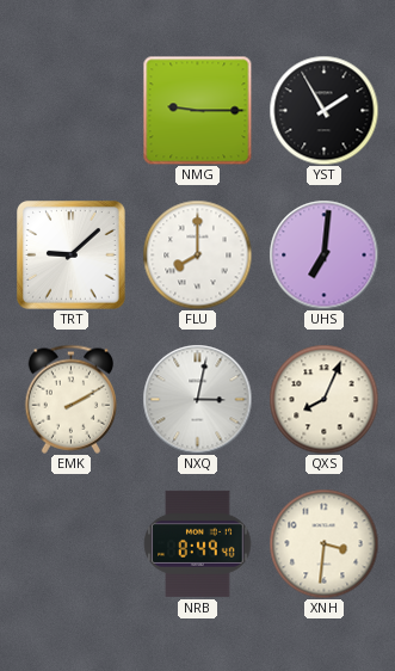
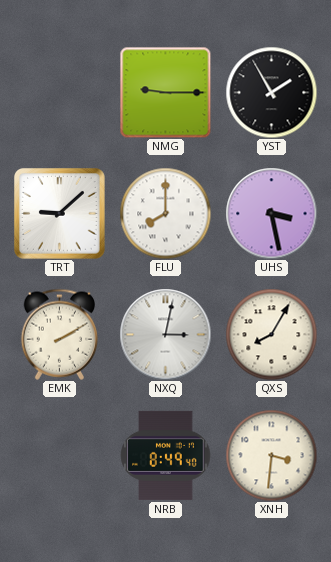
UHS: 7:01 -> 3:28 (271, 213)
QXS: 8:04 -> 8:05 (271, 334)
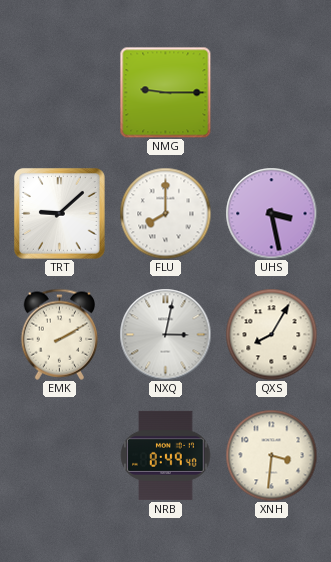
YST: 1:55 -> none (271, 92)
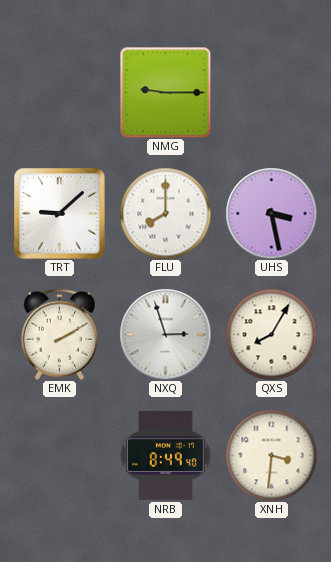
NXQ: 3:02 -> 2:57 (165, 334)
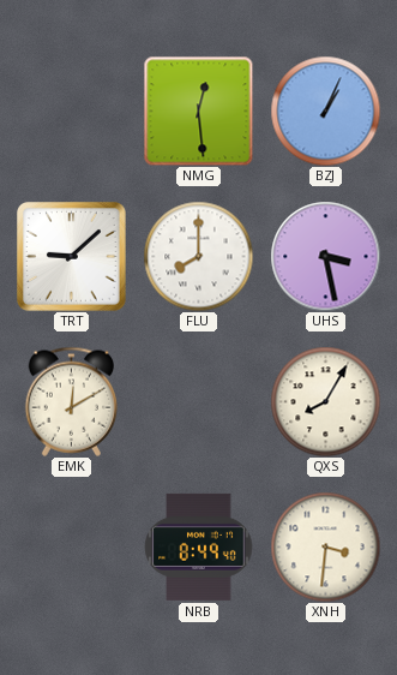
NMG: 9:15 -> 12:29 (198, 110)
BZJ: none -> 1:04 (325, 110)
EMK: 2:10 -> 12:10 (72, 401)
NXQ: 2:57 -> none (165, 334)
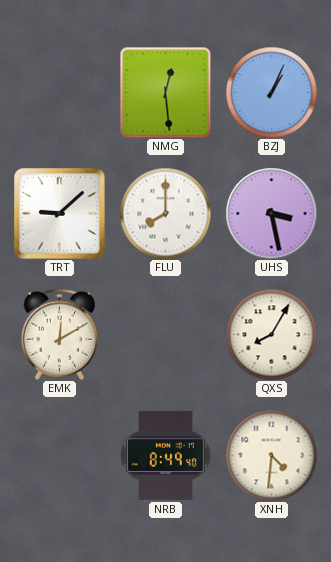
XNH: 3:31 -> 4:31 (271, 455)
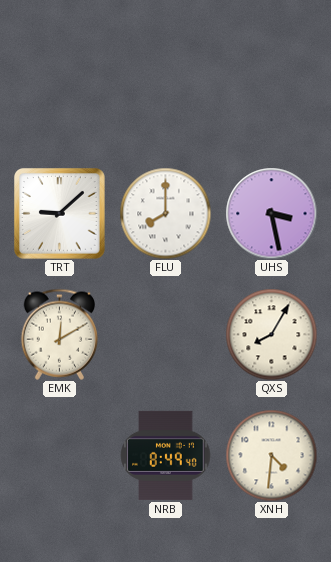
NMG: 12:29 -> none (165, 92)
BZJ: 1:04 -> none (271, 92)
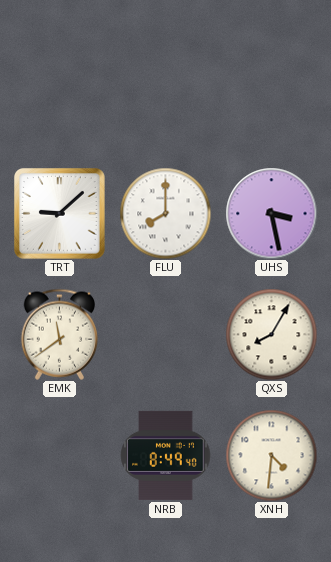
EMK: 12:10 -> 11:39 (60, 334)
